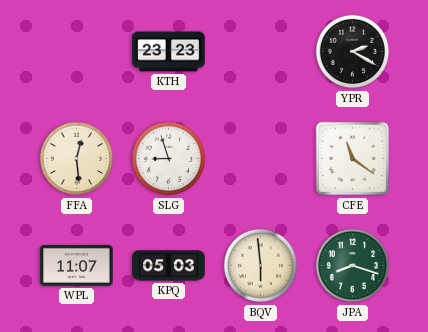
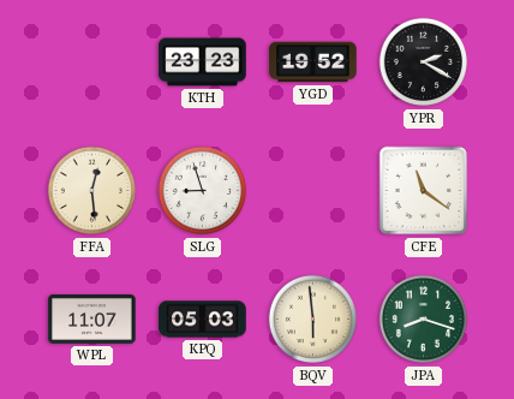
YGD: none -> 19:52 (313, 62)
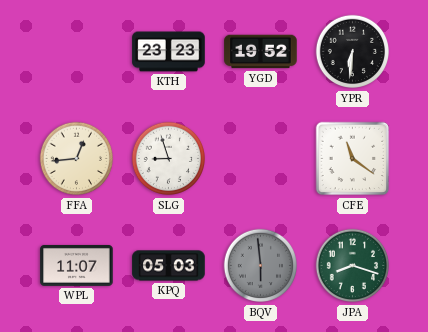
YPR: 2:20 -> 6:31 (353, 52)
FFA: 12:29 -> 12:44 (77, 159)
BQV dial: cream -> grey (261, 266)
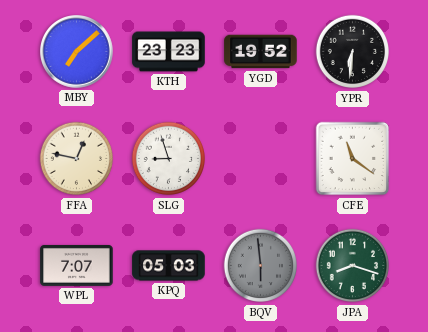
MBY: none -> 7:08 (77, 52)
FFA: 12:44 -> 12:47 (77, 159)
WPL: 11:07 -> 7:07 (77, 265)
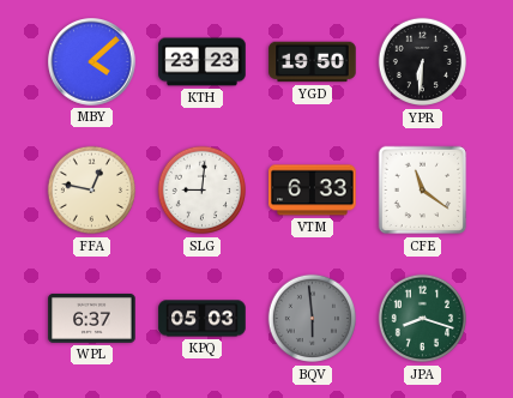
MBY: 7:08 -> 4:08 (92, 62)
YGD: 19:52 -> 19:50 (313, 62)
SLG: 8:57 -> 9:01 (203, 191)
VTM: none -> 6:33 (313, 191)
WPL: 7:07 -> 6:37 (92, 318)
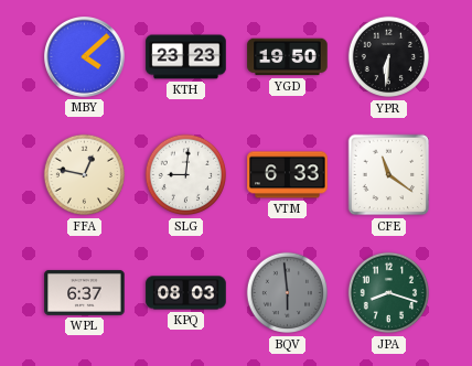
KPQ: 05:03 -> 08:03 (186, 293)
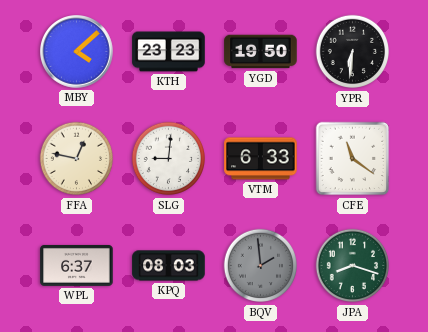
BQV: 5:59 -> 1:59 (261, 266)
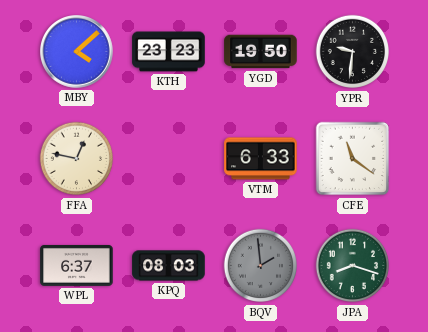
YPR: 6:31 -> 9:31 (353, 52)
SLG: 9:01 -> none (169, 159)
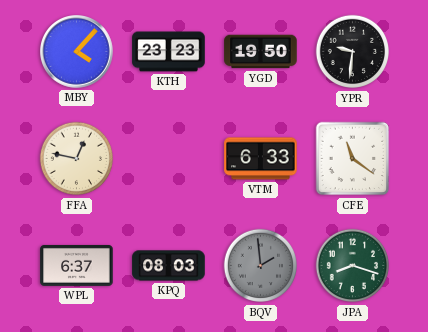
MBY: 4:08 -> 4:07 (77, 52)
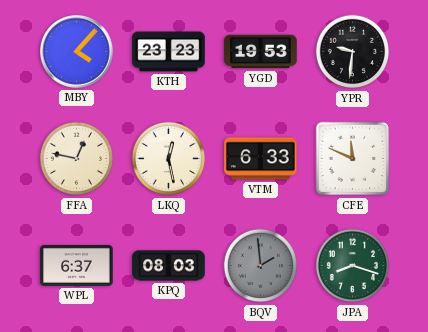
YGD: 19:50 -> 19:53 (261, 52)
LKQ: none -> 12:28 (169, 159)
CFE: 11:21 -> 11:49 (353, 159)
